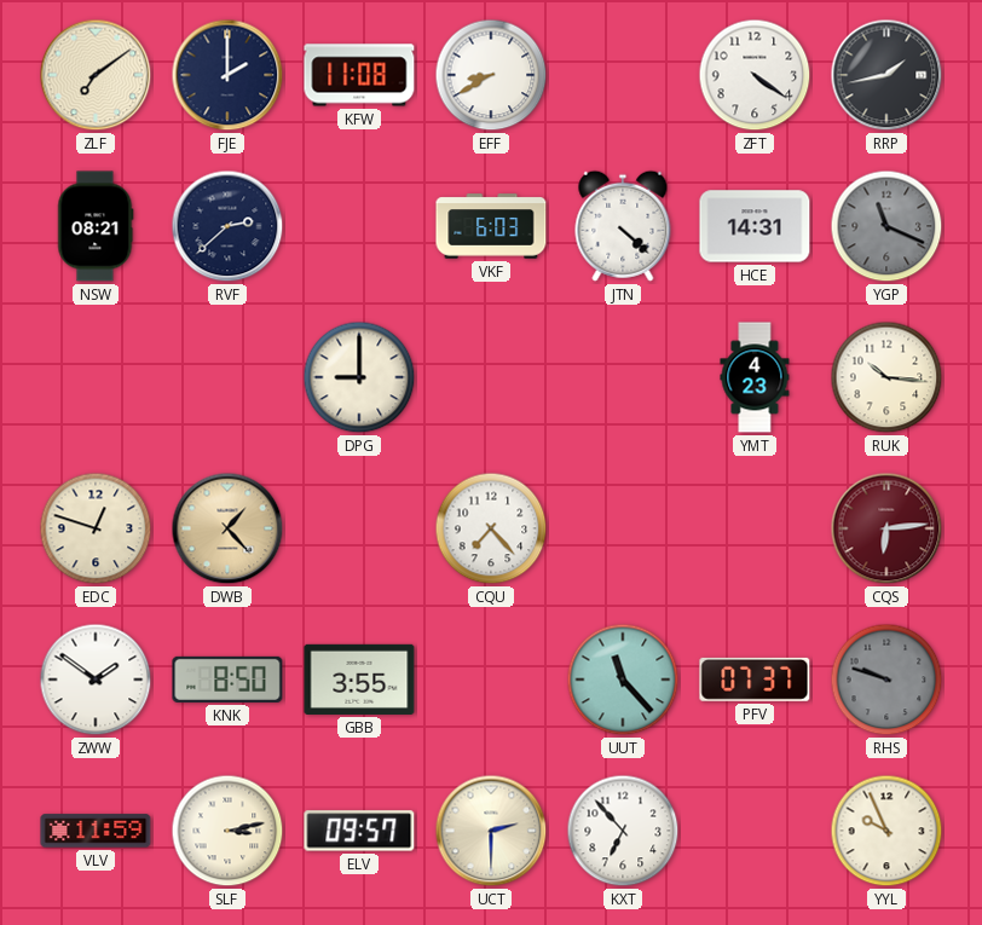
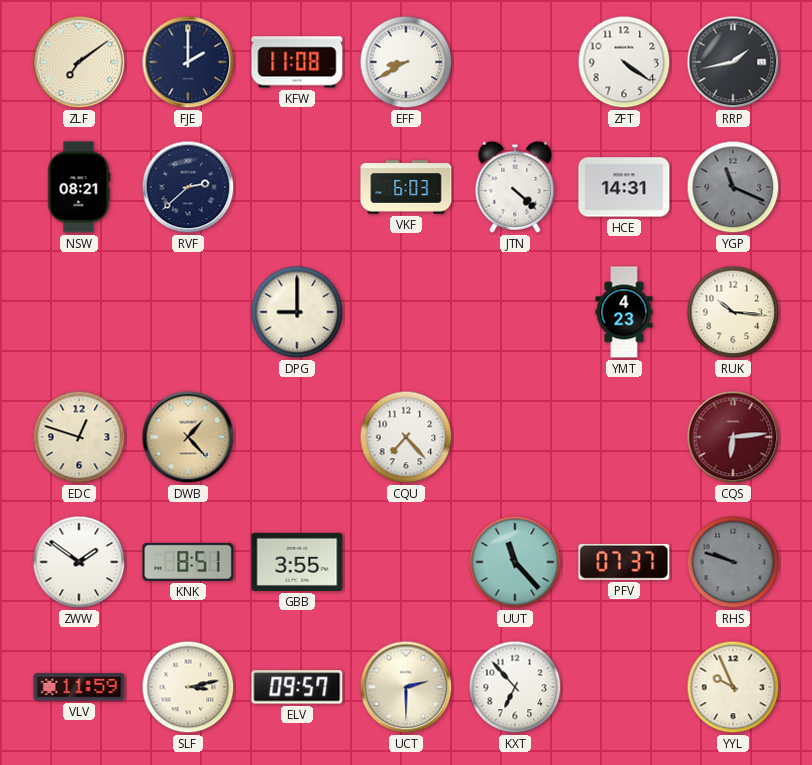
KNK: 8:50 -> 8:51 (188, 562)
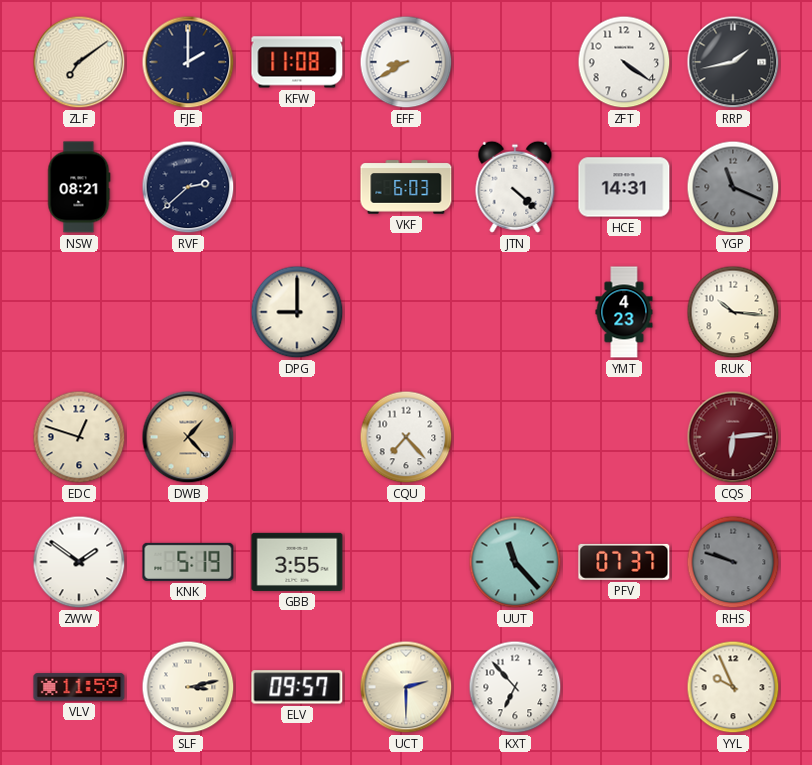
KNK: 8:51 -> 5:19 (188, 562)
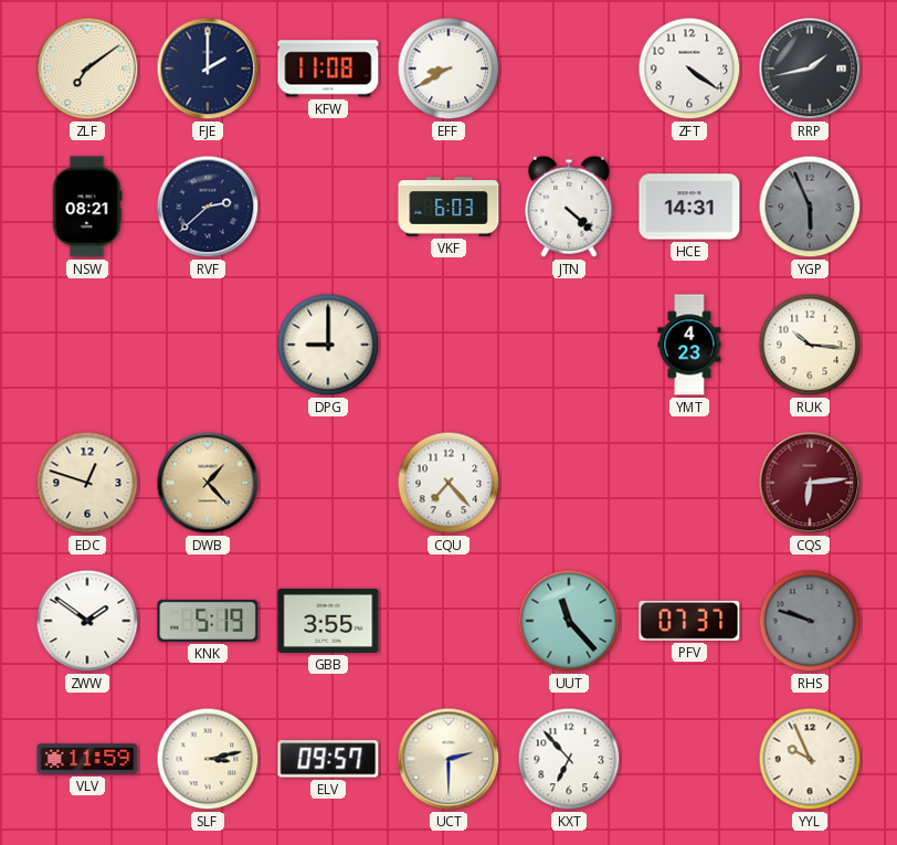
YGP: 11:19 -> 5:56 (810, 207)
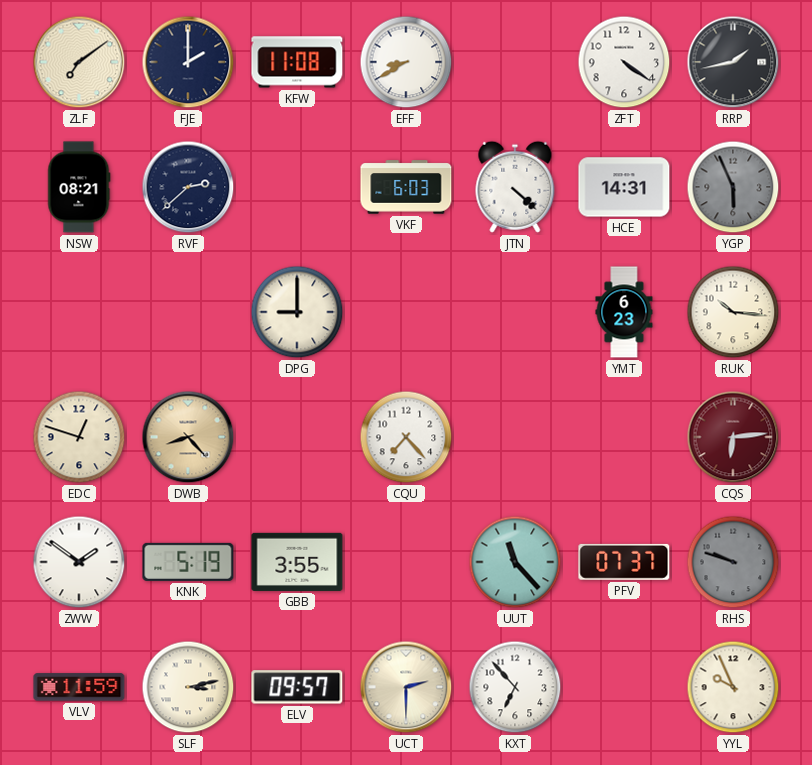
YMT: 4:23 -> 6:23 (624, 312)
DWB: 1:23 -> 8:23 (188, 437)
